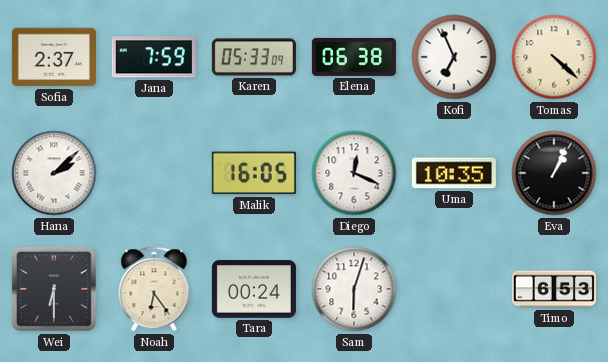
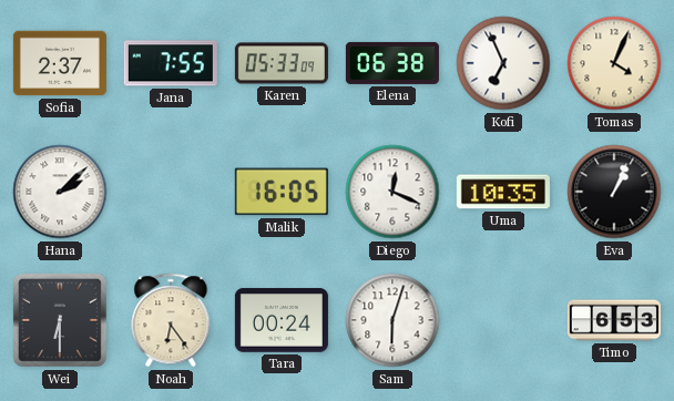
Jana: 7:59 -> 7:55 (171, 63)
Tomas: 4:22 -> 4:04 (614, 63)
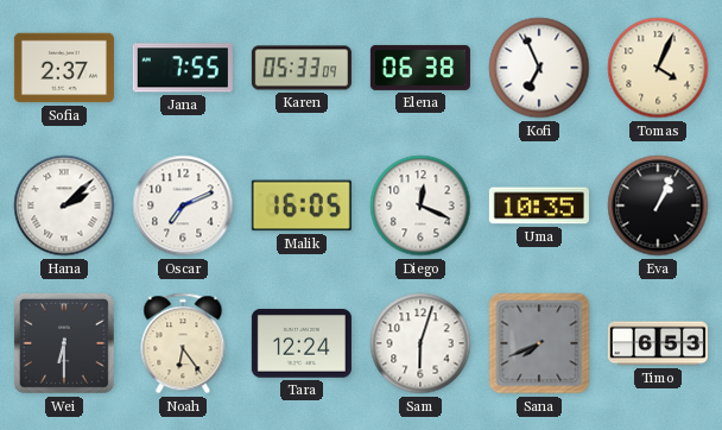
Oscar: none -> 7:11 (183, 205)
Tara: 00:24 -> 12:24 (302, 343)
Sana: none -> 7:41 (539, 343)
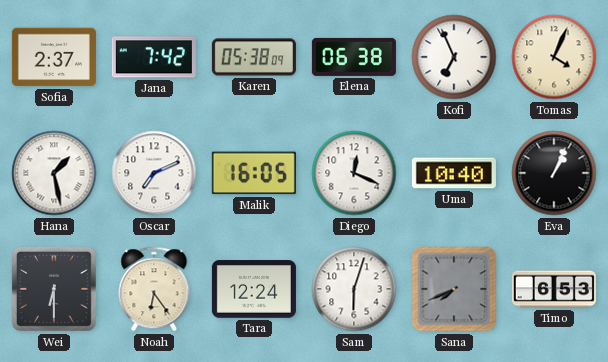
Jana: 7:55 -> 7:42 (154, 57)
Karen: 05:33 -> 05:38 (254, 57)
Hana: 2:08 -> 1:28 (54, 173)
Uma: 10:35 -> 10:40 (454, 173)
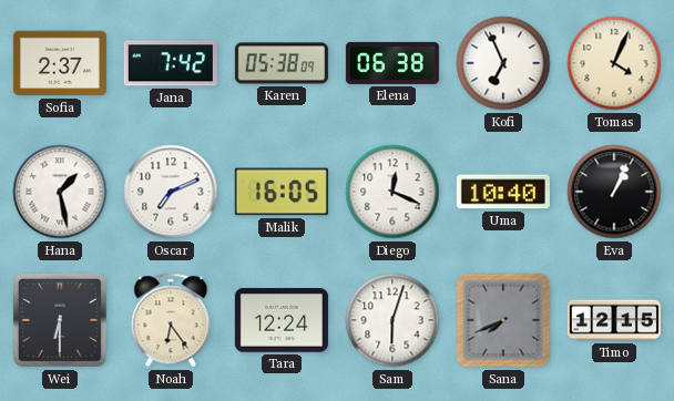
Timo: 6:53 -> 12:15 (614, 320)
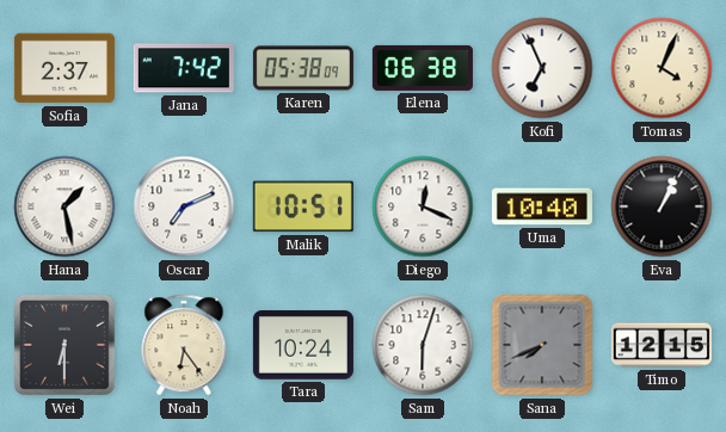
Malik: 16:05 -> 10:51 (303, 206)
Tara: 12:24 -> 10:24 (303, 345)
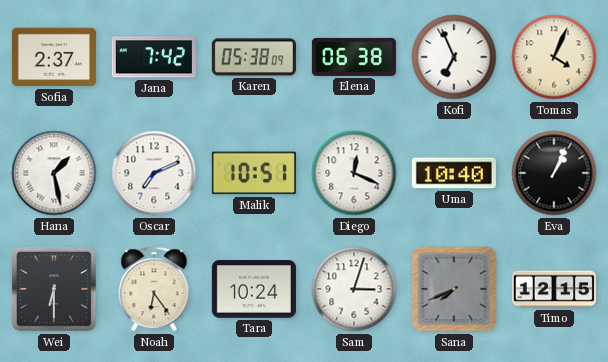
Sam: 6:03 -> 3:03 (354, 289)
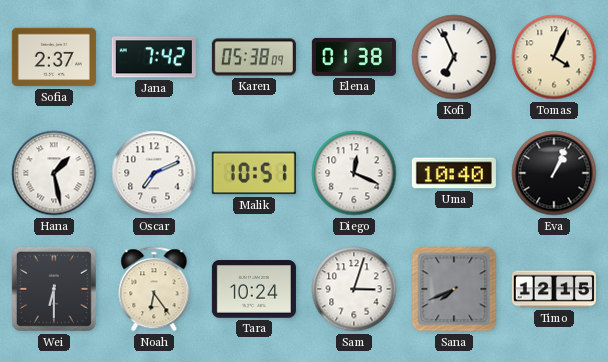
Elena: 06:38 -> 01:38 (354, 57)
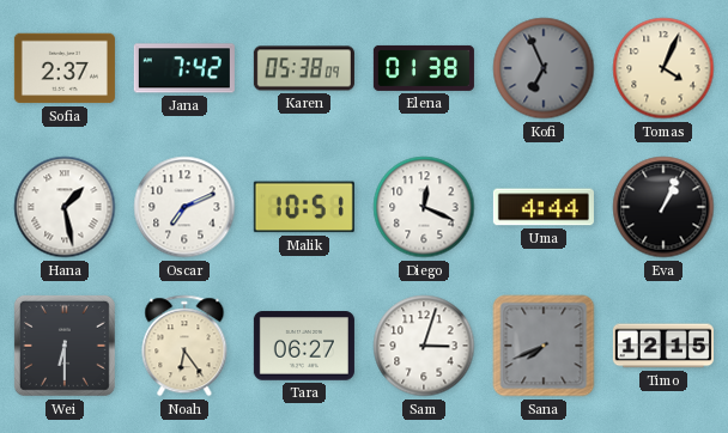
Kofi dial: white -> grey (544, 68)
Uma: 10:40 -> 4:44 (544, 207)
Tara: 10:24 -> 06:27 (304, 346)
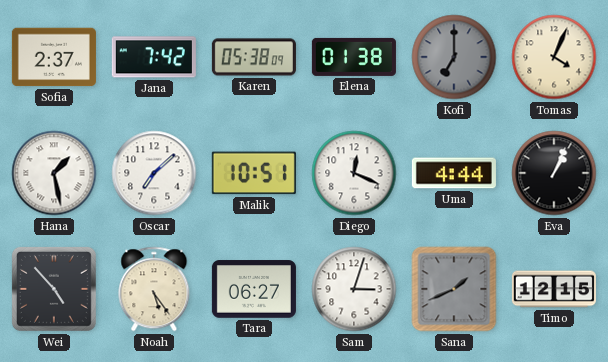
Kofi: 6:56 -> 7:00 (454, 57)
Oscar: 7:11 -> 7:08 (154, 173)
Wei: 6:30 -> 4:53 (54, 289)
Noah: 6:24 -> 5:24 (154, 289)
Sana: 7:41 -> 1:41 (454, 289)
